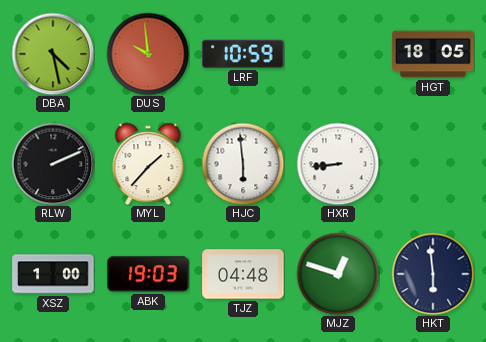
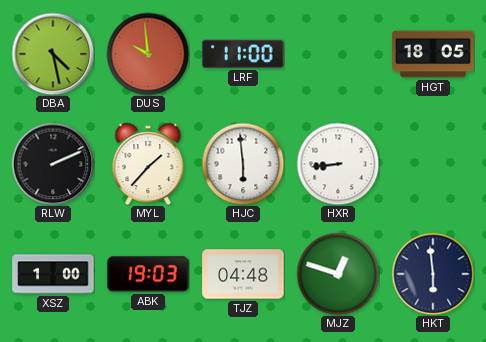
LRF: 10:59 -> 11:00 (243, 54)
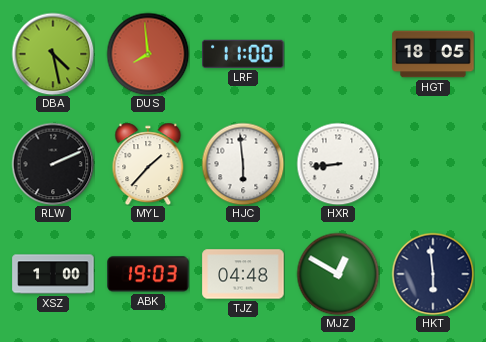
DUS: 9:59 -> 7:59 (148, 54)
MJZ: 12:48 -> 12:50 (338, 274)
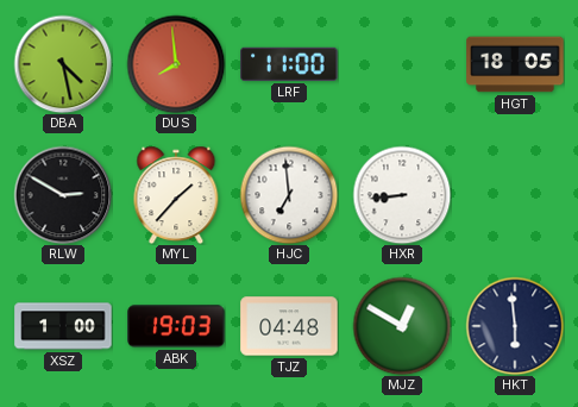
RLW: 2:11 -> 2:50 (63, 195)
HJC: 5:59 -> 6:59 (289, 195)
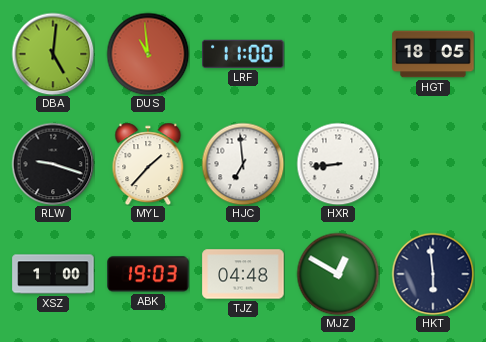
DBA: 4:28 -> 5:01 (53, 54)
DUS: 7:59 -> 10:59 (148, 54)
RLW: 2:50 -> 9:18 (53, 164)
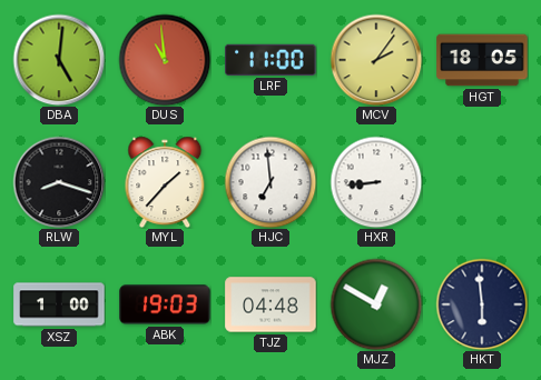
MCV: none -> 2:06 (376, 60)
RLW: 9:18 -> 8:18 (59, 182)
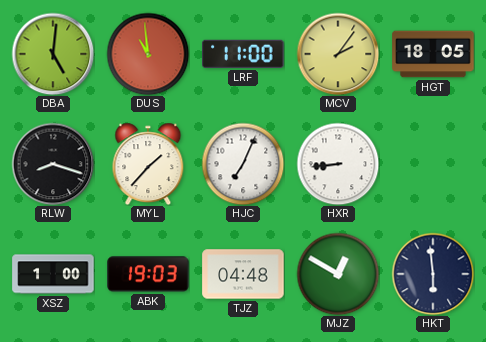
HJC: 6:59 -> 7:04 (243, 164)
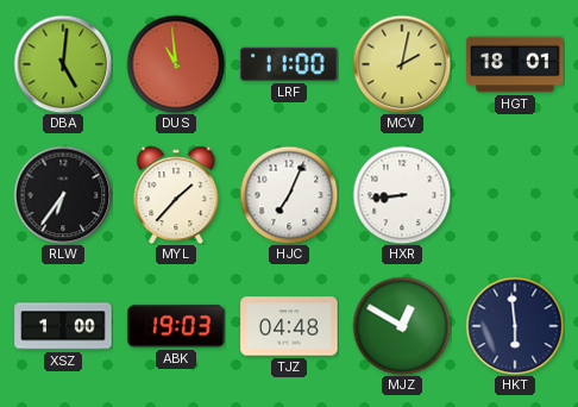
MCV: 2:06 -> 2:02 (402, 64)
HGT: 18:05 -> 18:01 (515, 64)
RLW: 8:18 -> 6:36 (63, 195)
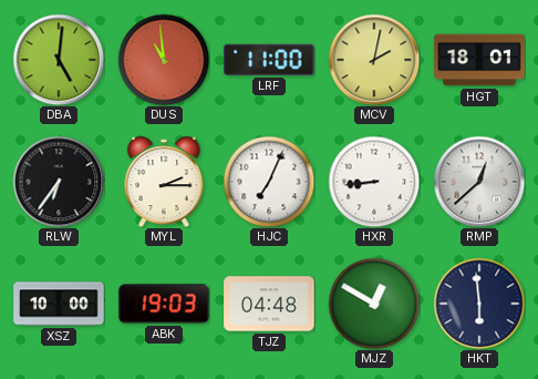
MYL: 1:37 -> 2:15 (164, 182)
RMP: none -> 12:38 (479, 182)
XSZ: 1:00 -> 10:00 (59, 304)
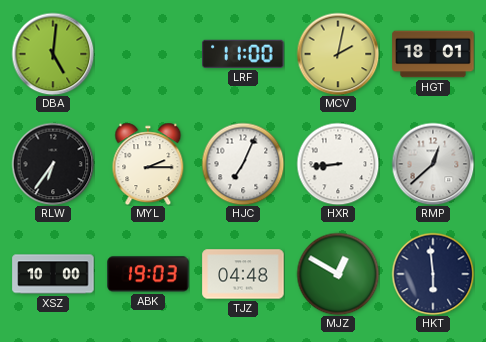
DUS: 10:59 -> none (164, 60)
